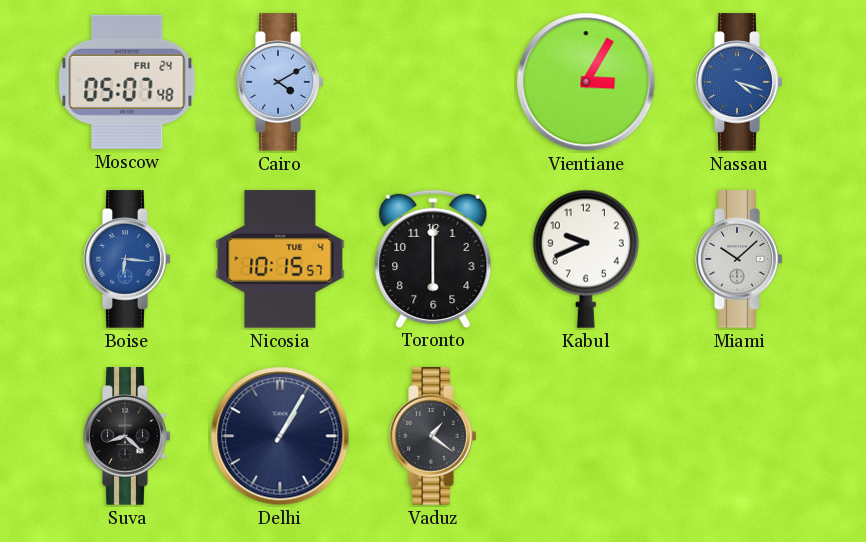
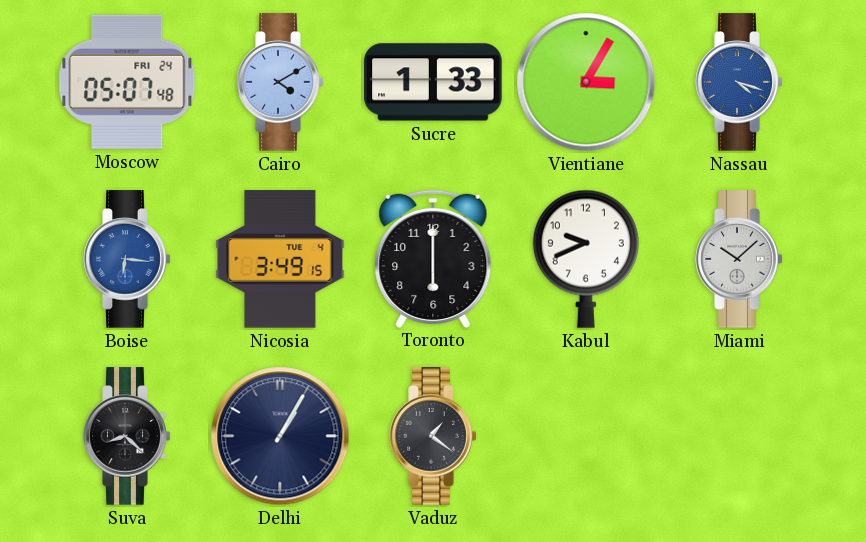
Sucre: none -> 1:33 (433, 82)
Nicosia: 10:15 -> 3:49 (280, 259)
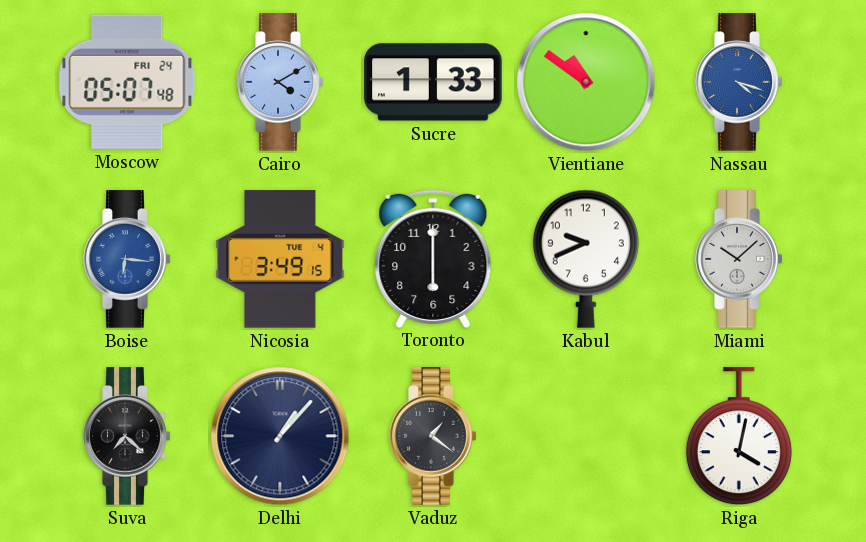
Vientiane: 3:05 -> 10:51 (586, 82)
Suva: 8:22 -> 7:22 (127, 436)
Delhi: 1:05 -> 1:07 (280, 436)
Riga: none -> 4:02 (739, 437)
